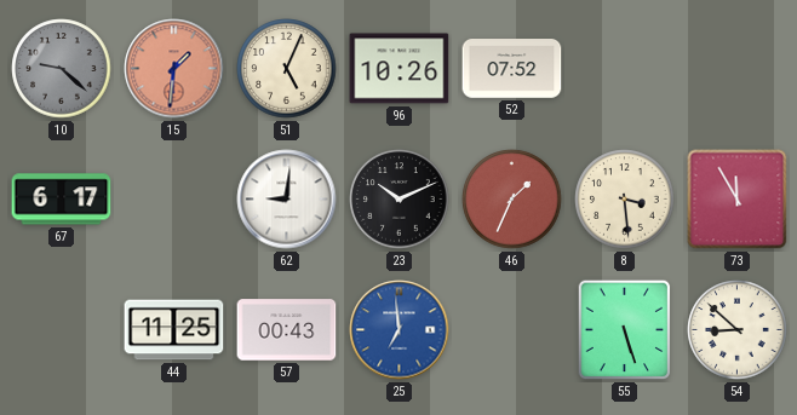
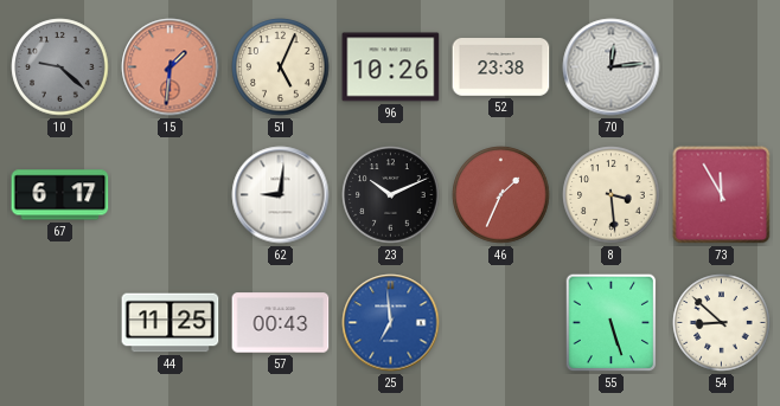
52: 07:52 -> 23:38 (501, 67)
70: none -> 12:14 (612, 67)
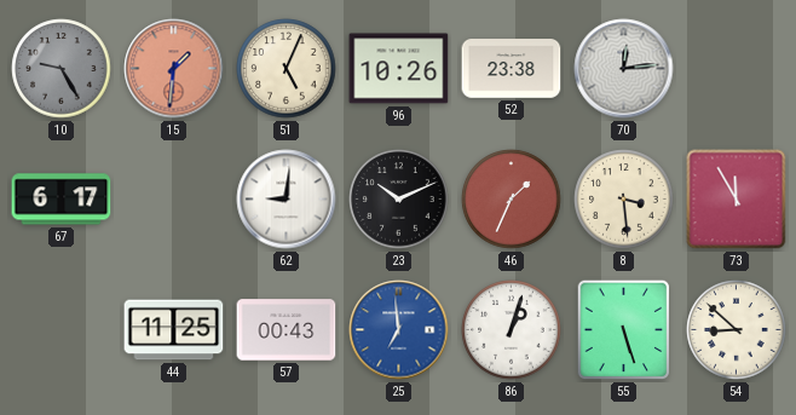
10: 9:22 -> 9:25 (62, 69)
86: none -> 1:03 (512, 330)
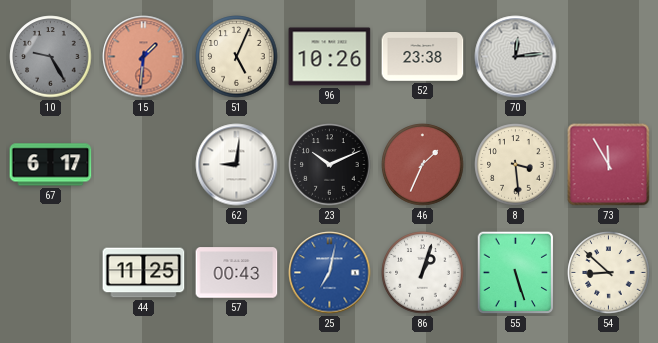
25: 6:59 -> 7:02 (330, 273)
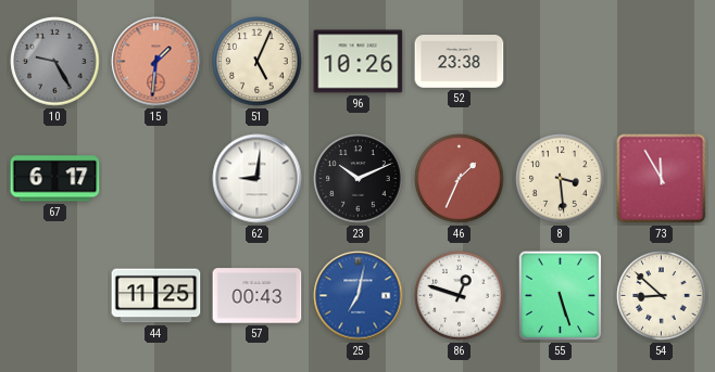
70: 12:14 -> none (516, 57)
86: 1:03 -> 12:48 (460, 296)
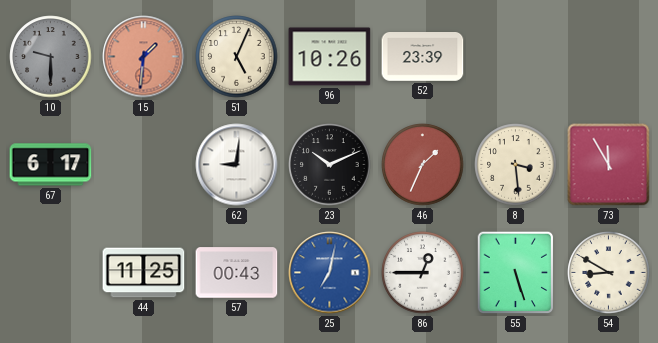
10: 9:25 -> 9:30 (51, 57)
52: 23:38 -> 23:39 (423, 57)
86: 12:48 -> 12:45 (423, 273)
54: 8:52 -> 8:50 (609, 273)
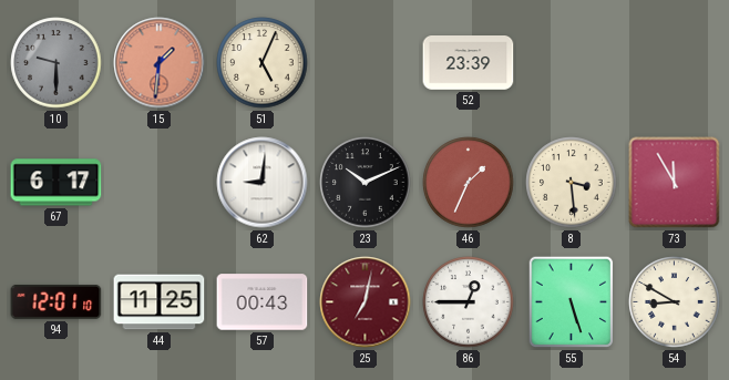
96: 10:26 -> none (330, 57)
94: none -> 12:01 (57, 301)
25 dial: blue -> burgundy (366, 302)
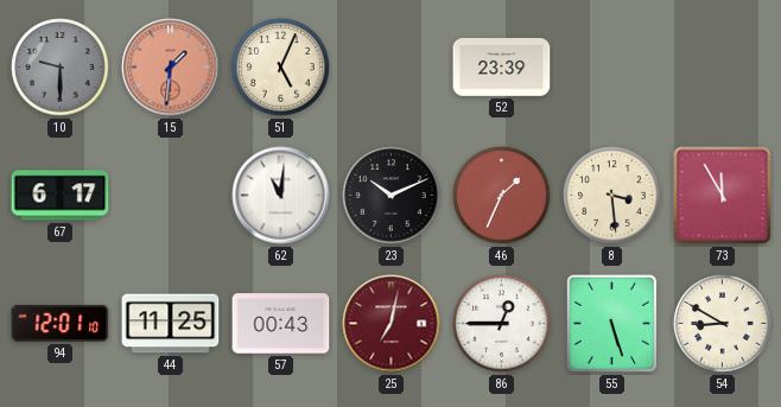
62: 9:01 -> 11:01 (281, 196)
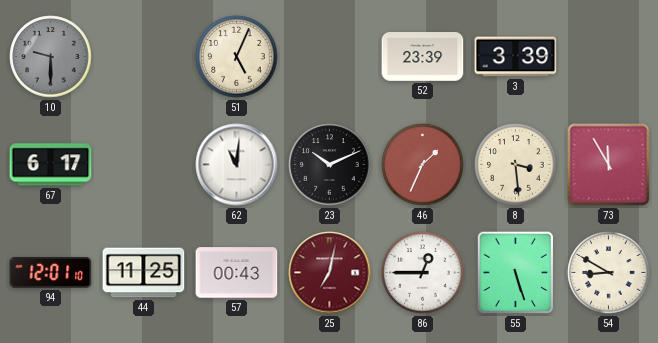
15: 1:31 -> none (171, 68)
3: none -> 3:39 (516, 57)
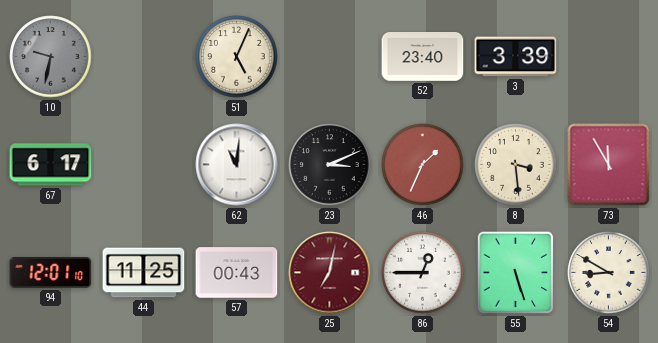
10: 9:30 -> 9:32 (51, 57)
52: 23:39 -> 23:40 (423, 57)
23: 10:11 -> 3:11 (330, 165)
